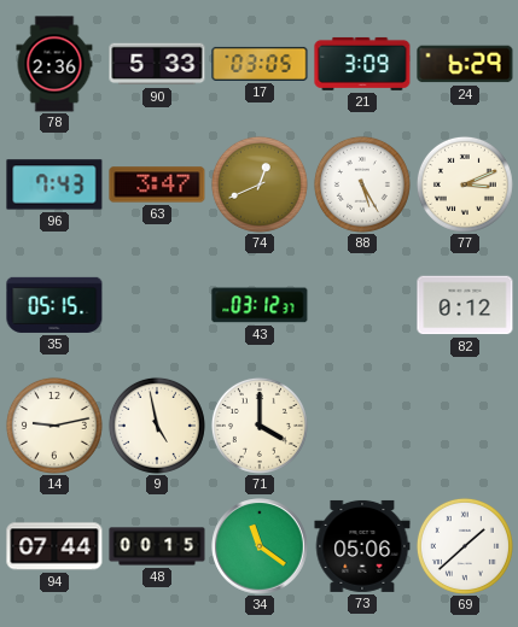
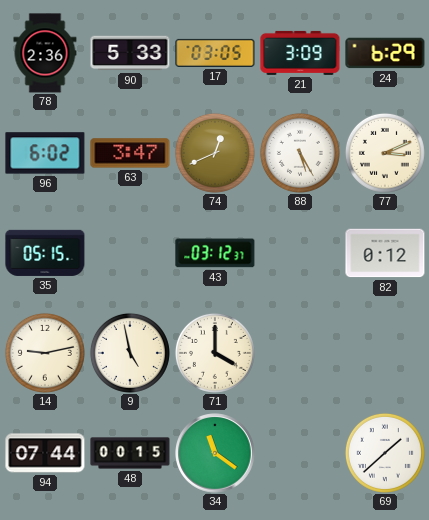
96: 7:43 -> 6:02 (45, 153)
73: 05:06 -> none (362, 546)
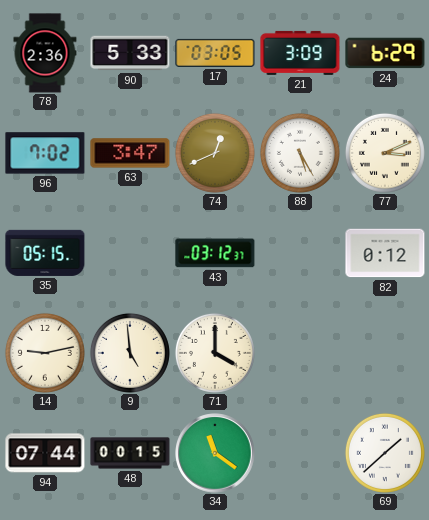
96: 6:02 -> 7:02 (45, 153)
9: 4:58 -> 4:59 (130, 353)
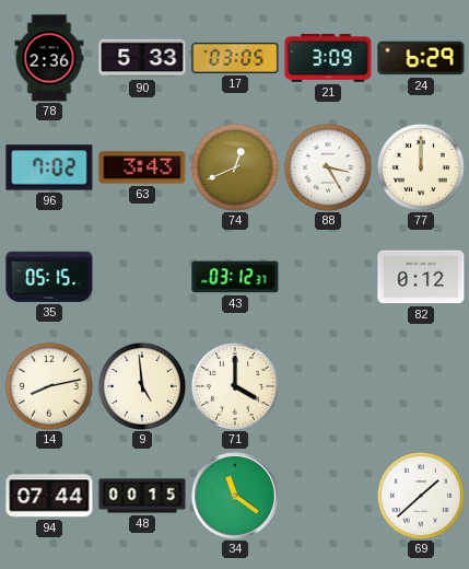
63: 3:47 -> 3:43 (142, 167)
88: 5:25 -> 3:25 (328, 167)
77: 3:11 -> 12:00 (421, 167)
14: 9:13 -> 8:13 (49, 386)
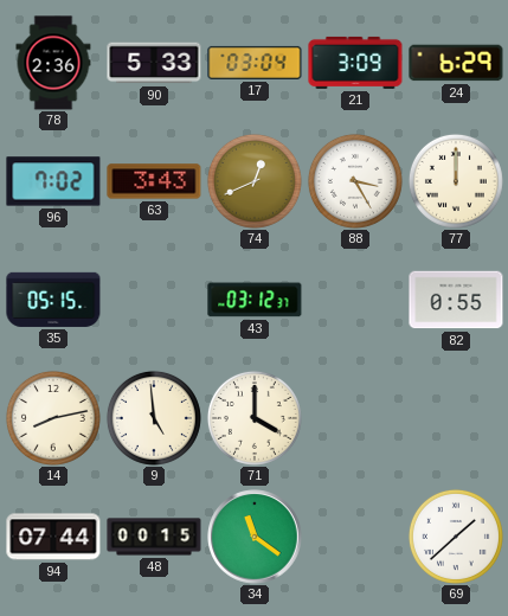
17: 03:05 -> 03:04 (255, 63)
82: 0:12 -> 0:55 (456, 300)
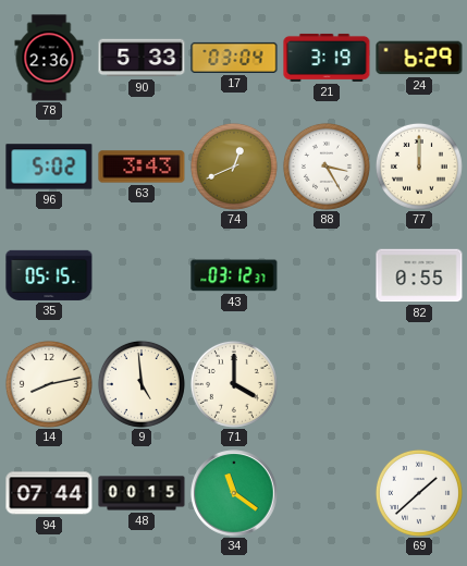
21: 3:09 -> 3:19 (327, 58)
96: 7:02 -> 5:02 (49, 167)
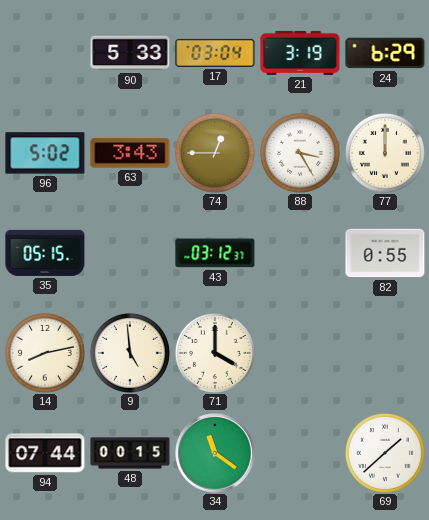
78: 2:36 -> none (49, 58)
74: 12:41 -> 12:45 (215, 153)
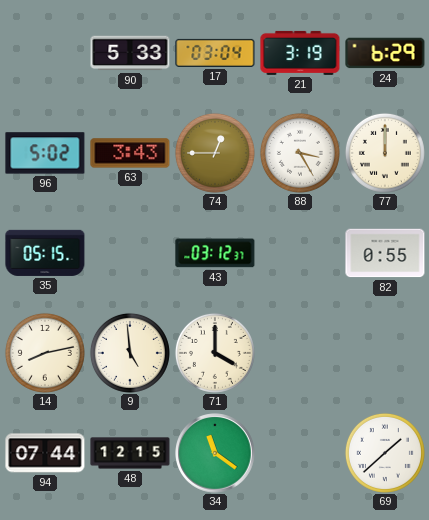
48: 00:15 -> 12:15 (130, 453)
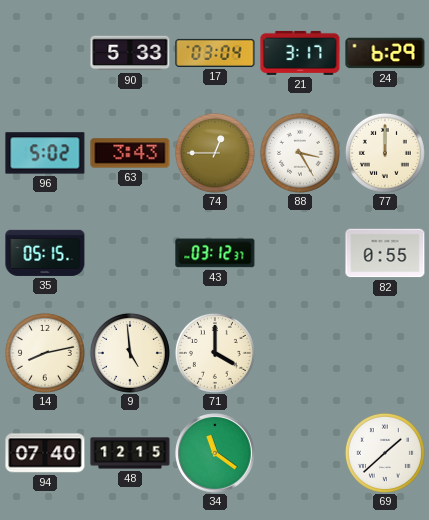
21: 3:19 -> 3:17 (300, 53)
94: 07:44 -> 07:40 (45, 453)
